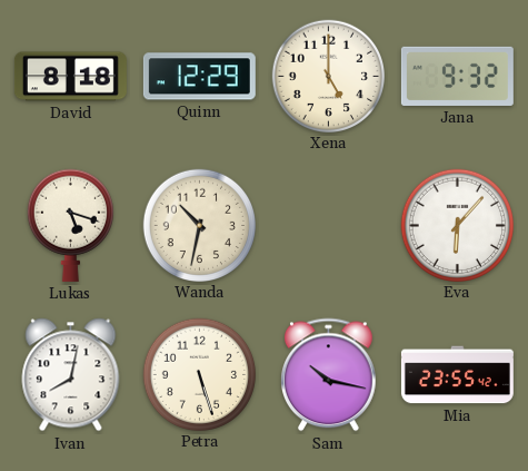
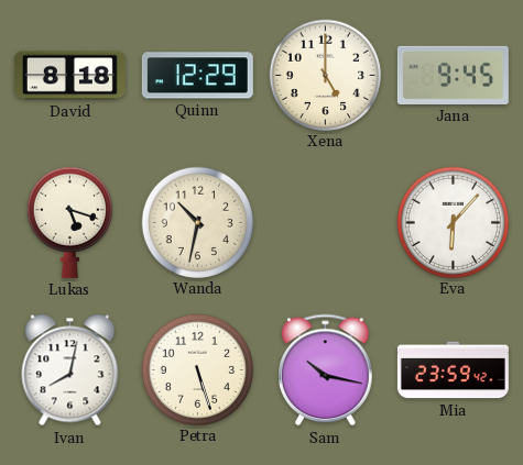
Jana: 9:32 -> 9:45 (453, 75)
Mia: 23:55 -> 23:59 (453, 370)
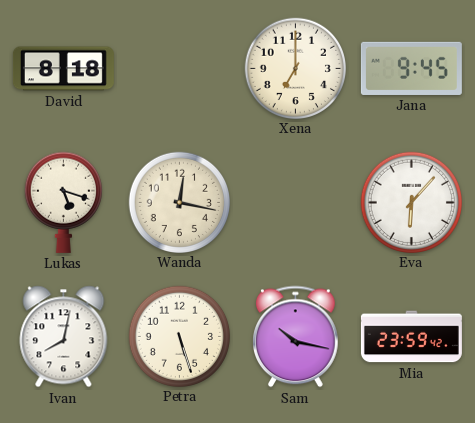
Quinn: 12:29 -> none (197, 76)
Xena: 5:00 -> 7:00 (295, 68)
Wanda: 10:32 -> 12:17 (179, 202)
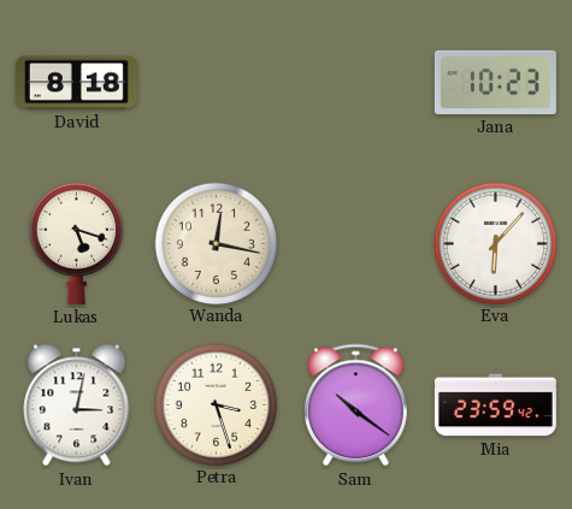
Xena: 7:00 -> none (295, 68)
Jana: 9:45 -> 10:23 (495, 82)
Ivan: 8:02 -> 3:02 (77, 406)
Petra: 5:27 -> 3:27 (216, 404)
Sam: 10:17 -> 10:21 (356, 406)
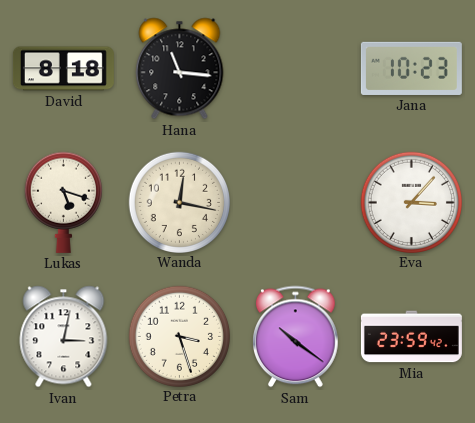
Hana: none -> 11:16 (180, 69)
Eva: 6:07 -> 3:07 (411, 202)
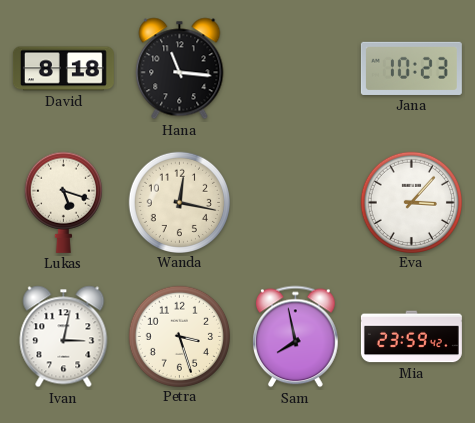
Sam: 10:21 -> 7:58 (296, 337)
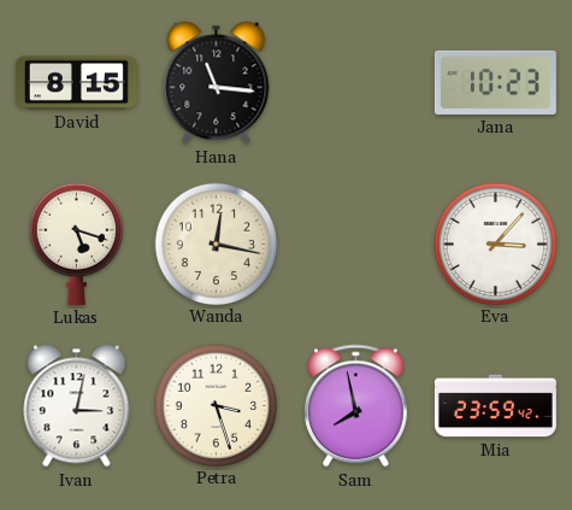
David: 8:18 -> 8:15 (76, 83)
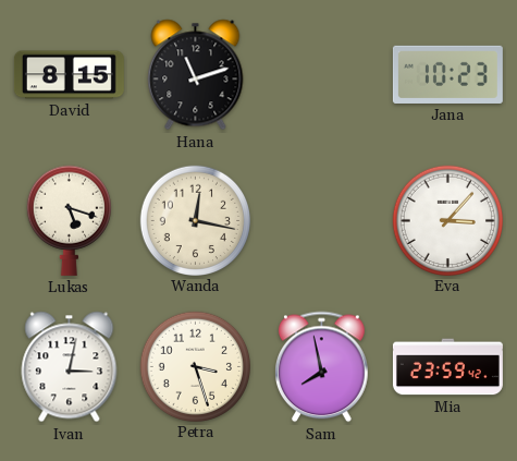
Hana: 11:16 -> 11:12 (196, 75)
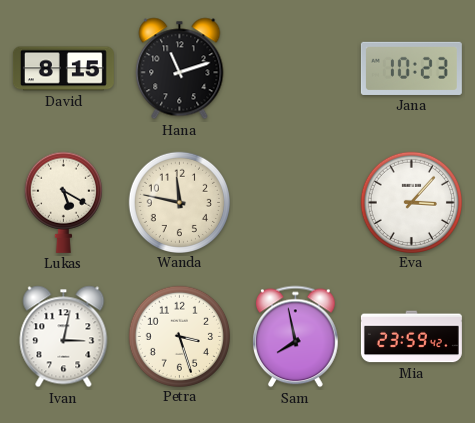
Lukas: 5:18 -> 5:20 (63, 202)
Wanda: 12:17 -> 11:47 (179, 202)
